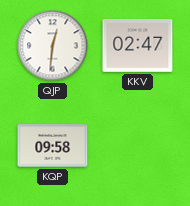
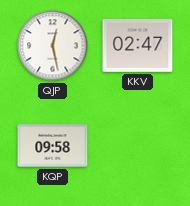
QJP: 12:31 -> 12:28 (53, 46)
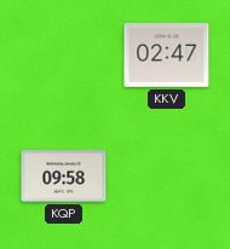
QJP: 12:28 -> none (53, 46)
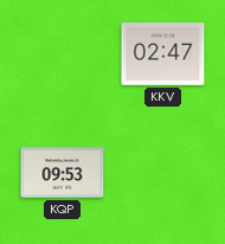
KQP: 09:58 -> 09:53 (63, 173)
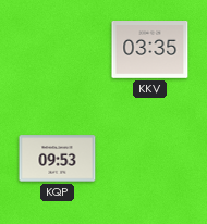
KKV: 02:47 -> 03:35 (150, 50)
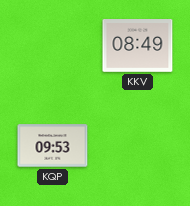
KKV: 03:35 -> 08:49 (138, 46)
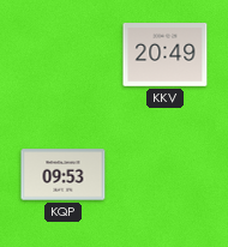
KKV: 08:49 -> 20:49 (166, 55)
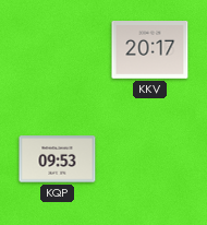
KKV: 20:49 -> 20:17 (150, 50)
